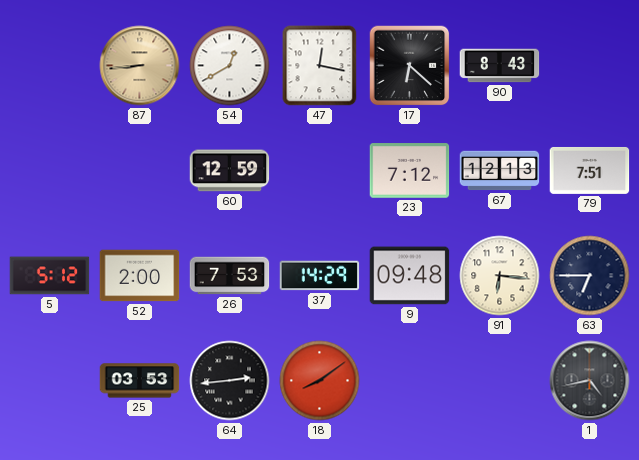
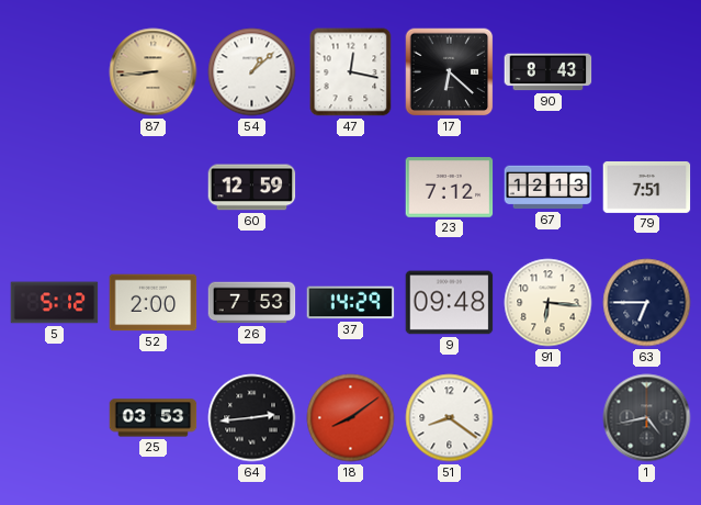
54: 12:40 -> 1:08 (252, 72)
51: none -> 8:21 (450, 418)
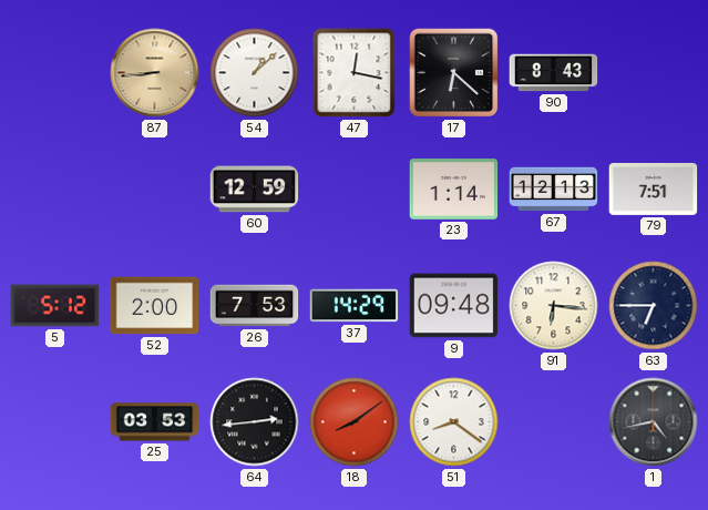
23: 7:12 -> 1:14 (454, 190)
